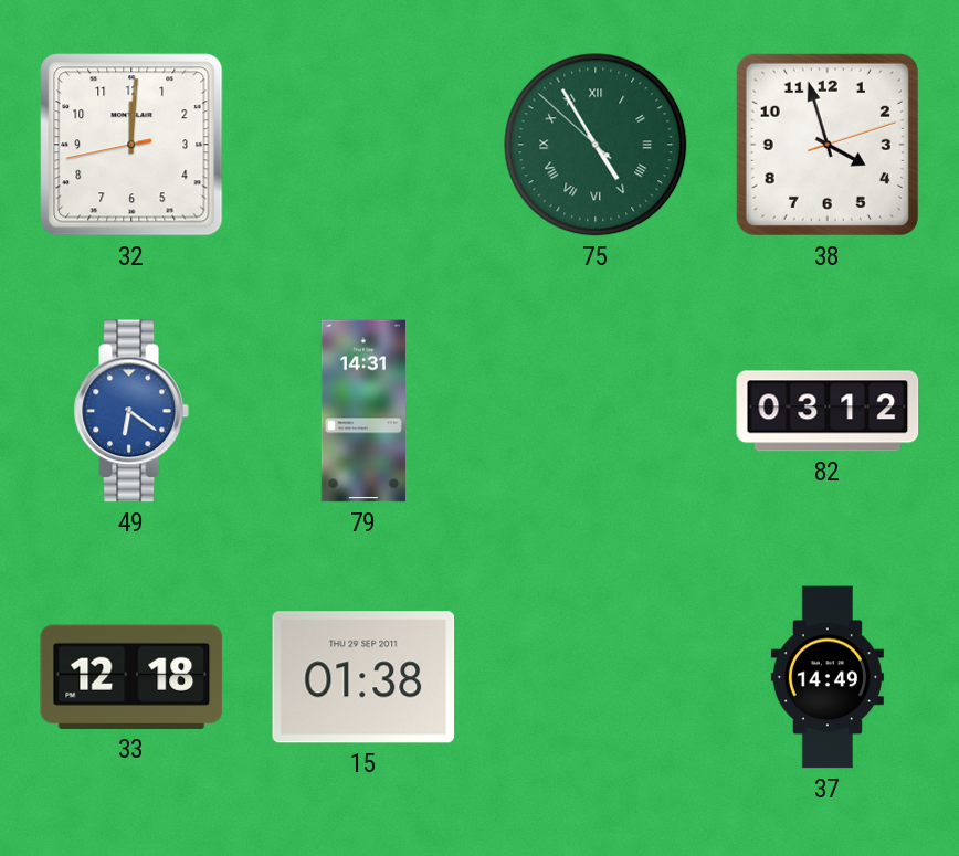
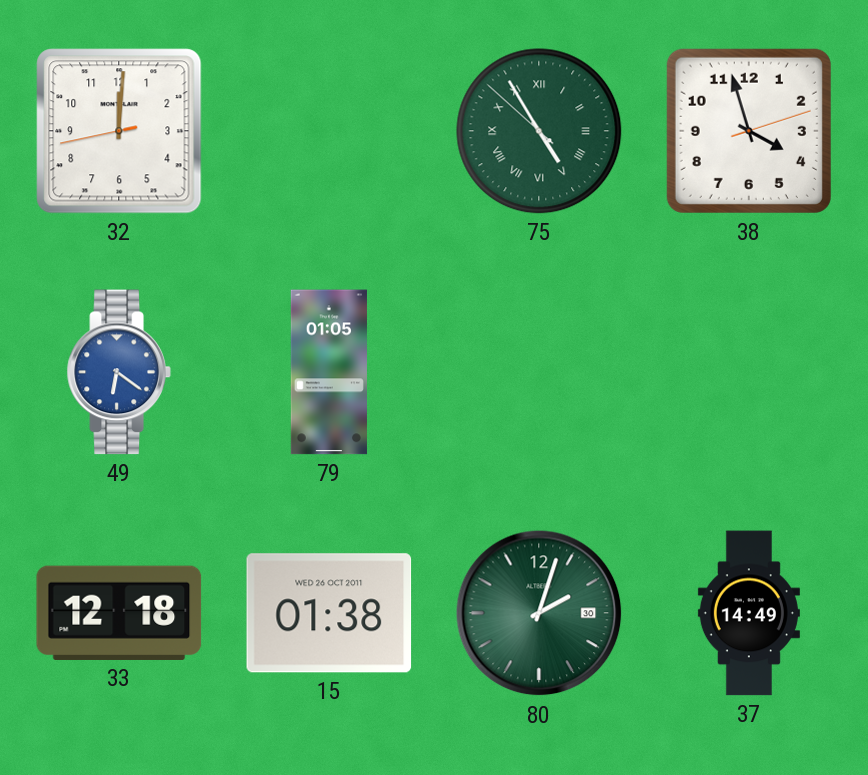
79: 14:31 -> 01:05 (329, 372)
82: 03:12 -> none (828, 411)
15 date: THU 29 SEP 2011 -> WED 26 OCT 2011 (329, 613)
80: none -> 2:03 (539, 613)
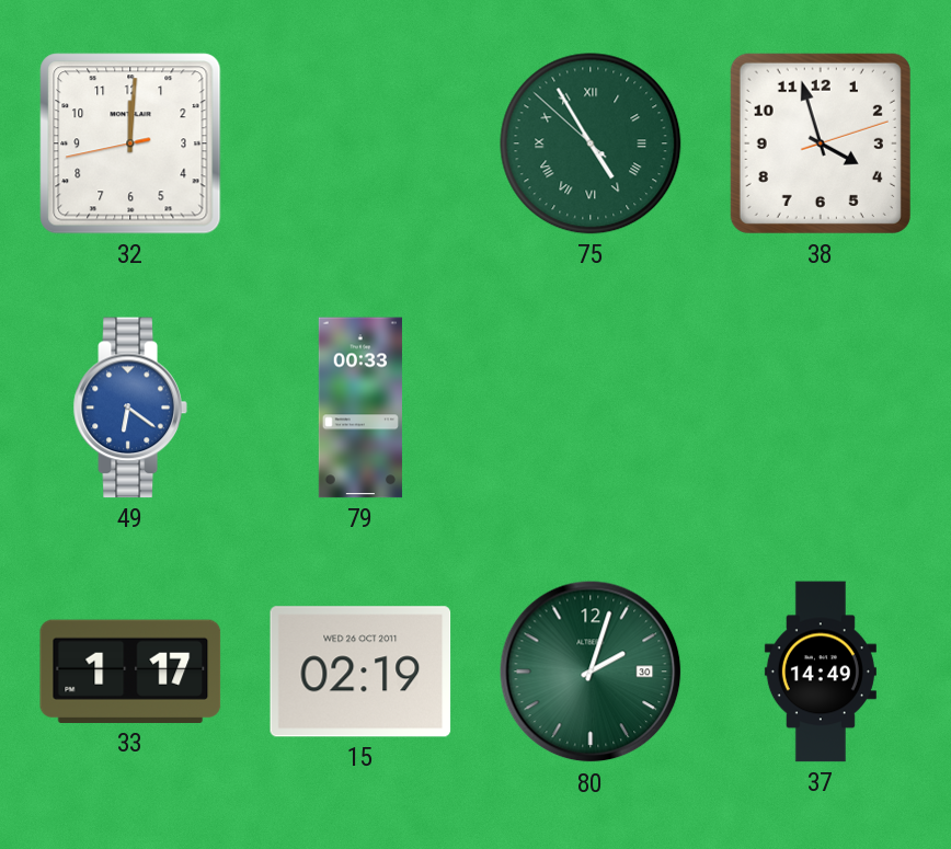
79: 01:05 -> 00:33 (360, 408)
33: 12:18 -> 1:17 (130, 672)
15: 01:38 -> 02:19 (360, 672)
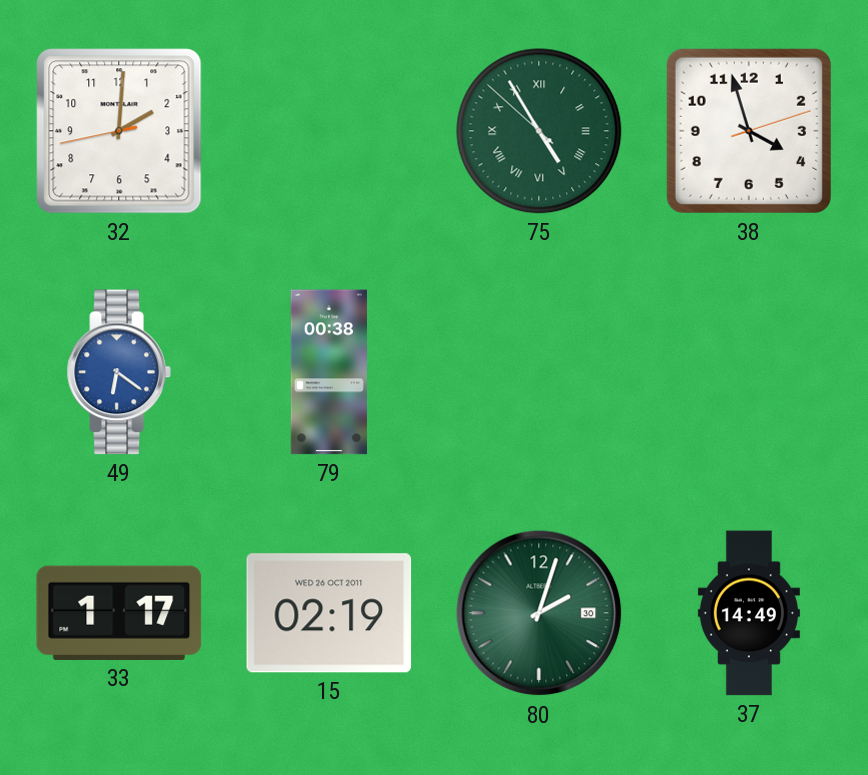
32: 12:00 -> 2:00 (119, 131)
79: 00:33 -> 00:38 (329, 372)
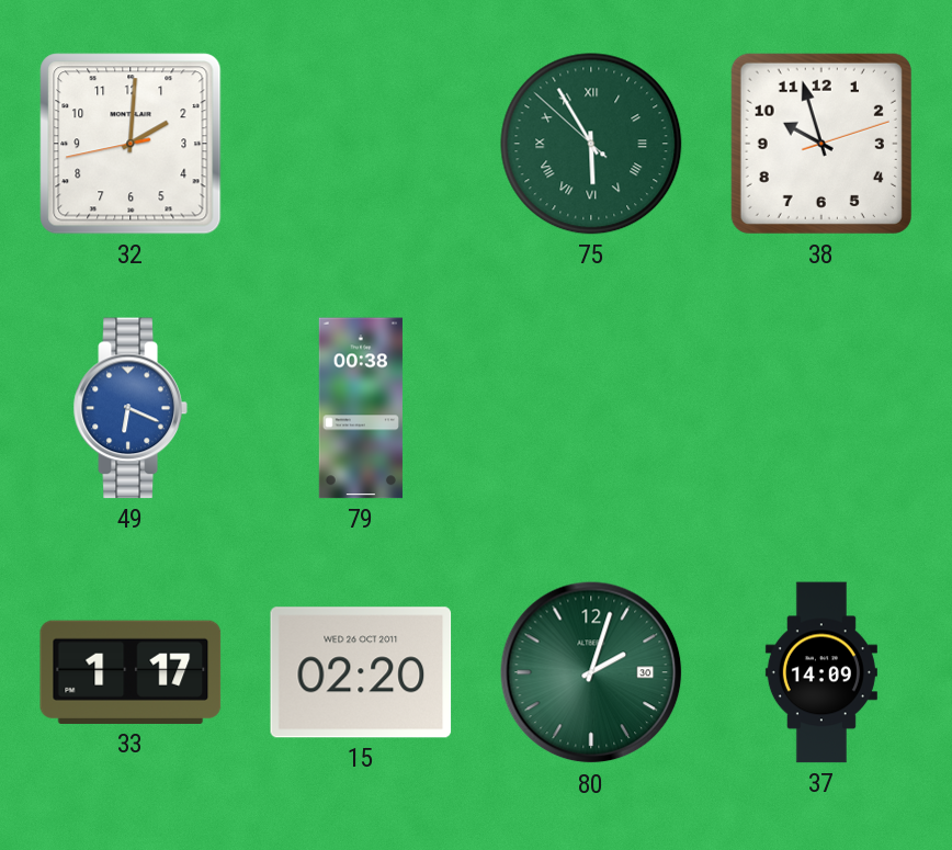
75: 4:54 -> 5:54 (591, 144)
38: 3:57 -> 9:57 (821, 144)
49: 6:21 -> 6:19 (131, 408)
15: 02:19 -> 02:20 (361, 672)
37: 14:49 -> 14:09 (821, 672)
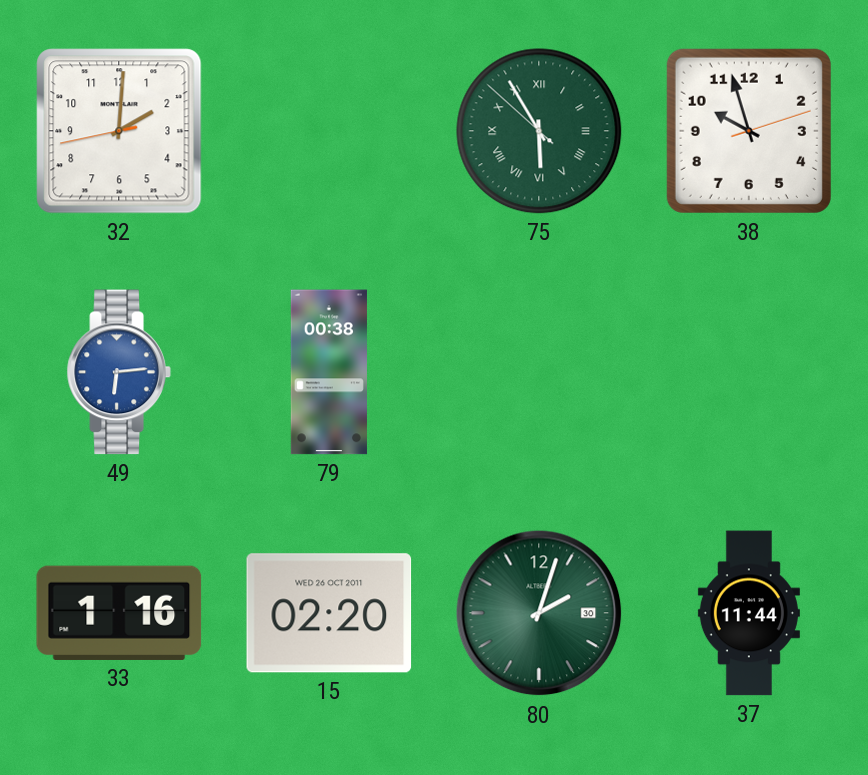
49: 6:19 -> 6:14 (119, 372)
33: 1:17 -> 1:16 (119, 613)
37: 14:09 -> 11:44 (749, 613)
